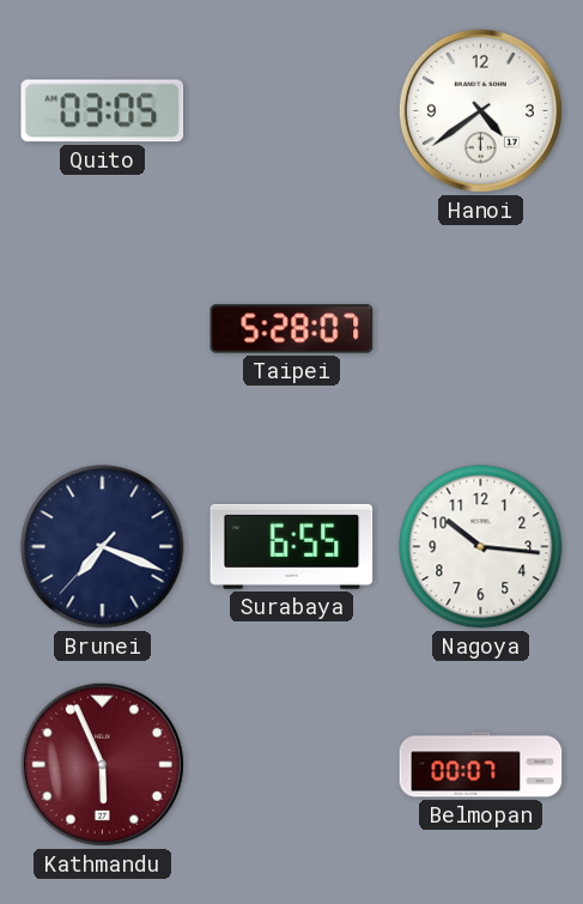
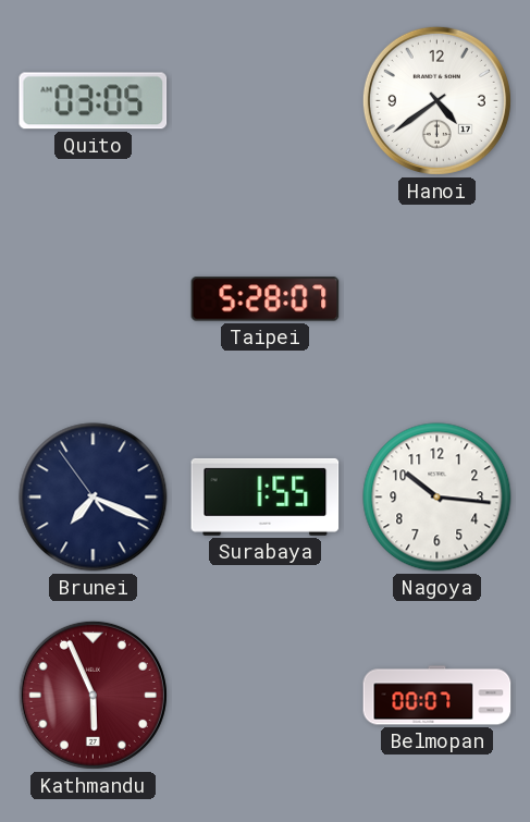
Brunei: 7:18:37 -> 7:18:54 (94, 498)
Surabaya: 6:55 -> 1:55 (266, 496)
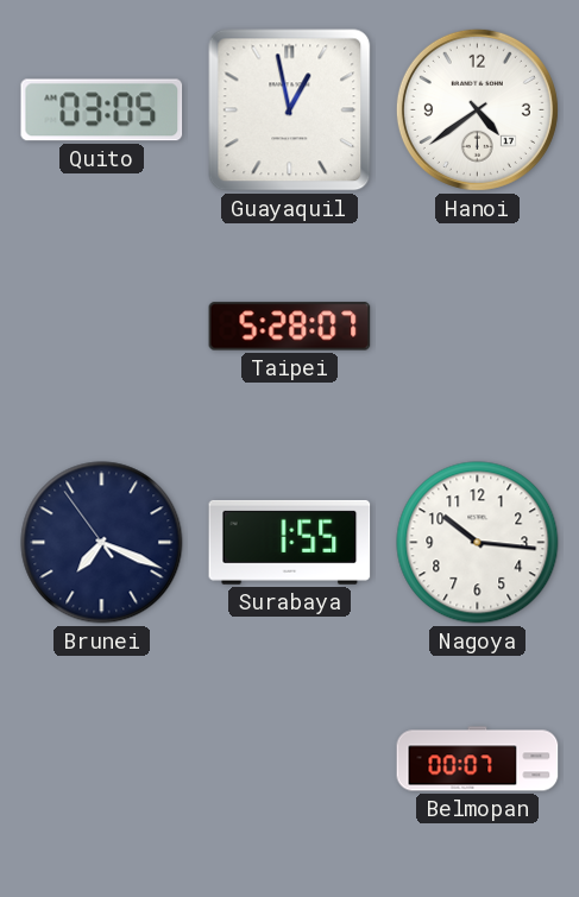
Guayaquil: none -> 12:58 (290, 110)
Kathmandu: 5:56 -> none (93, 695)
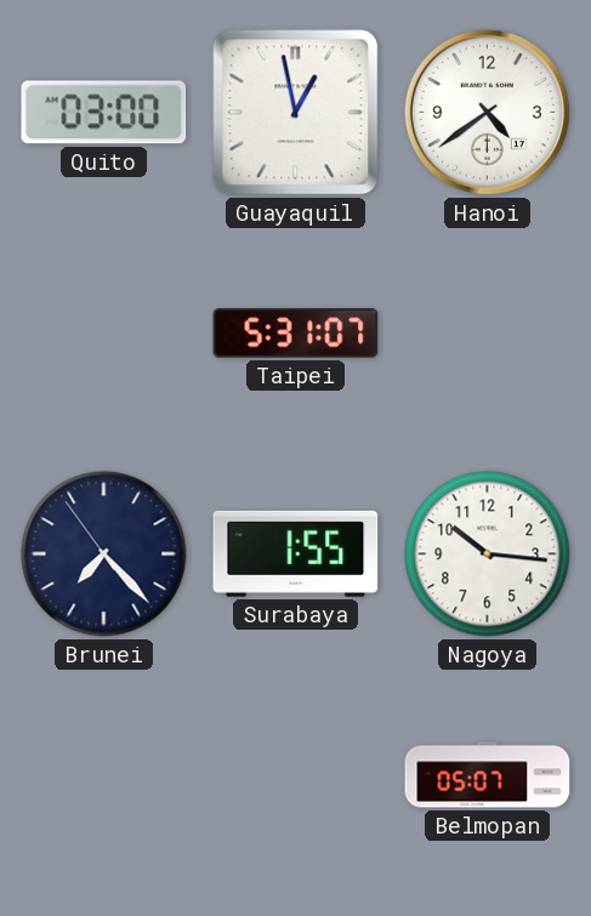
Quito: 03:05 -> 03:00 (104, 113)
Taipei: 5:28 -> 5:31 (296, 334)
Brunei: 7:18 -> 7:22 (104, 554)
Belmopan: 00:07 -> 05:07 (488, 775)
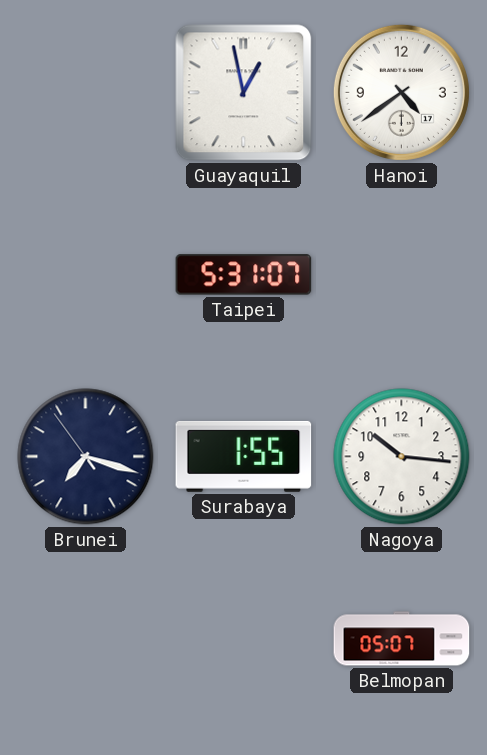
Quito: 03:00 -> none (104, 113)
Brunei: 7:22 -> 7:17 (86, 457)
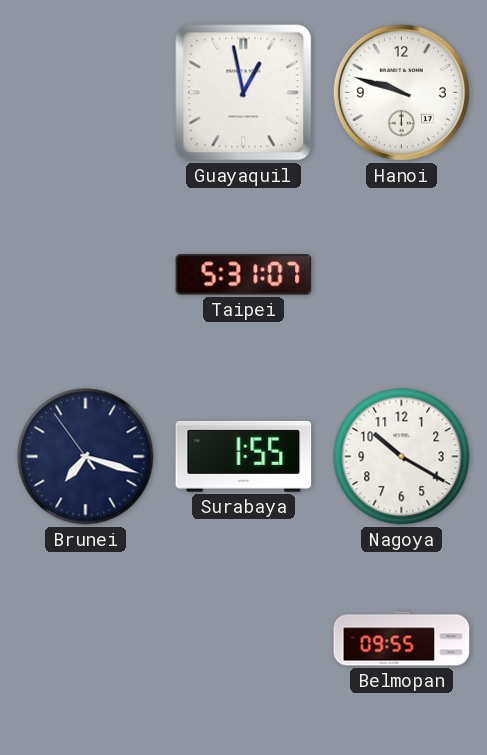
Hanoi: 4:39 -> 9:48 (401, 92)
Nagoya: 10:16 -> 10:20 (402, 457)
Belmopan: 05:07 -> 09:55 (402, 639)
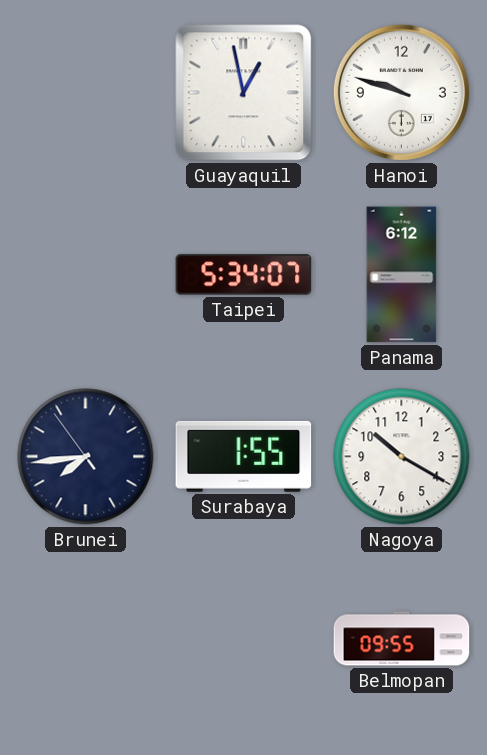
Taipei: 5:31 -> 5:34 (244, 275)
Panama: none -> 6:12 (402, 275)
Brunei: 7:17 -> 7:43 (86, 457)
